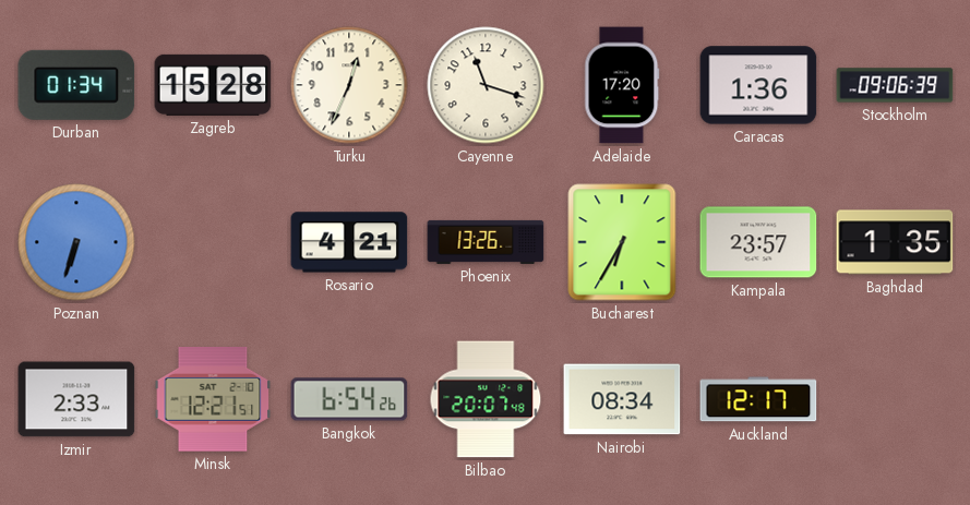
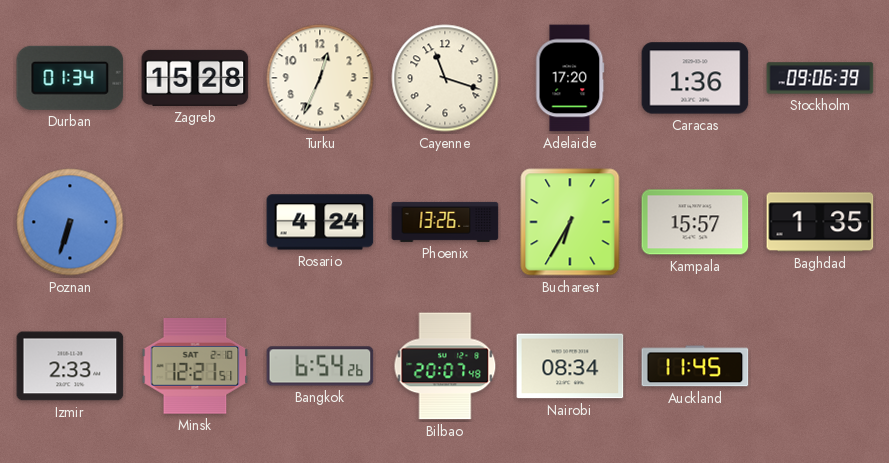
Rosario: 4:21 -> 4:24 (320, 222)
Kampala: 23:57 -> 15:57 (695, 222)
Auckland: 12:17 -> 11:45 (695, 366)
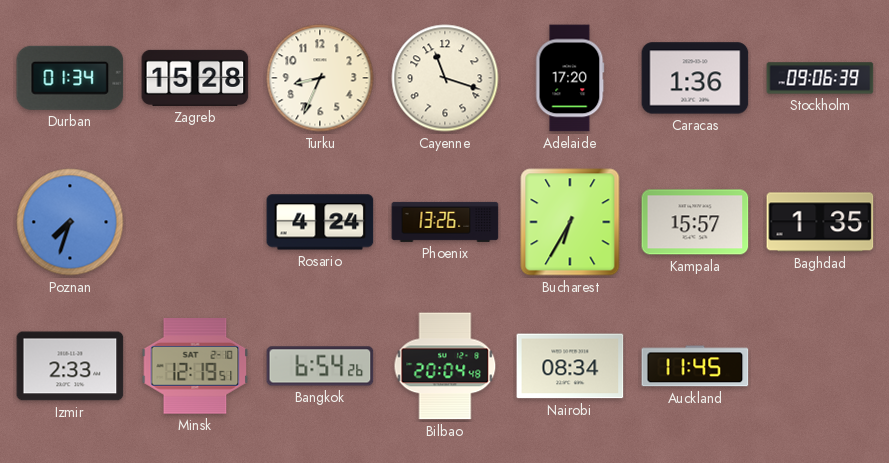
Turku: 12:34 -> 8:34 (320, 78)
Poznan: 6:33 -> 7:33 (70, 222)
Minsk: 12:21 -> 12:19 (195, 367)
Bilbao: 20:07 -> 20:04 (445, 366)
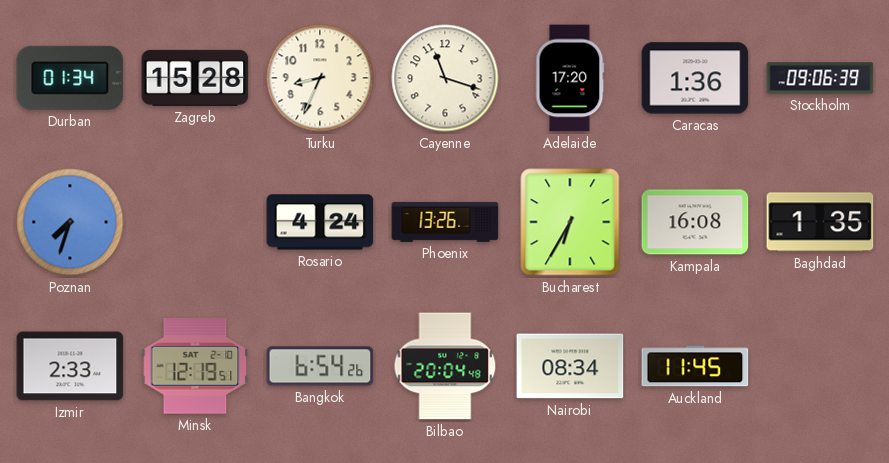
Kampala: 15:57 -> 16:08 (695, 222)
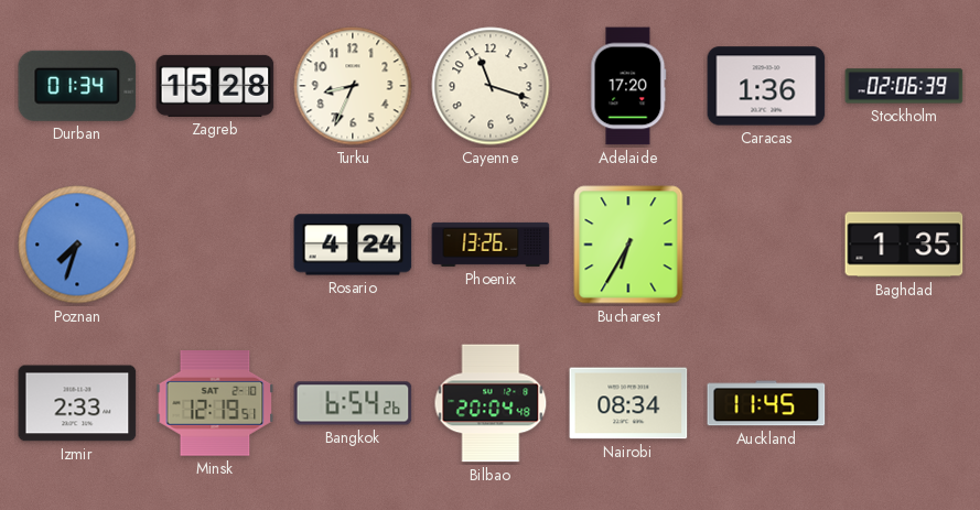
Stockholm: 09:06 -> 02:06 (904, 86)
Kampala: 16:08 -> none (695, 222)
